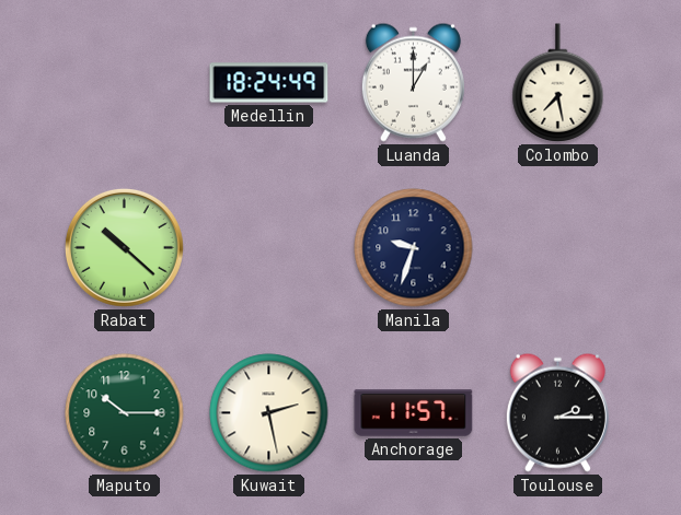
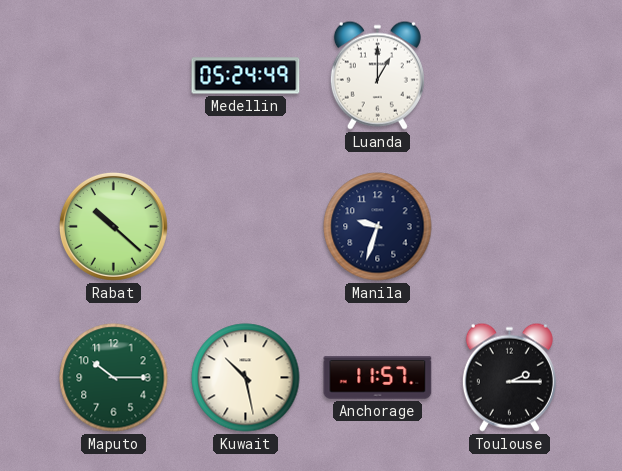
Medellin: 18:24 -> 05:24 (246, 76)
Colombo: 7:28 -> none (558, 83)
Kuwait: 2:28 -> 10:28 (246, 378)
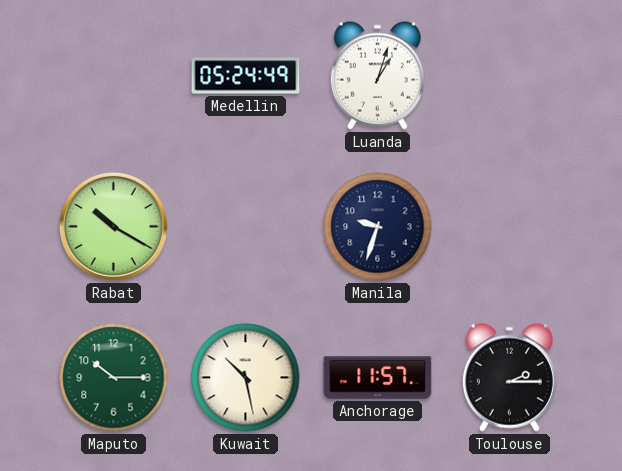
Luanda: 1:00 -> 1:03 (377, 75)
Rabat: 10:22 -> 10:20 (113, 226)
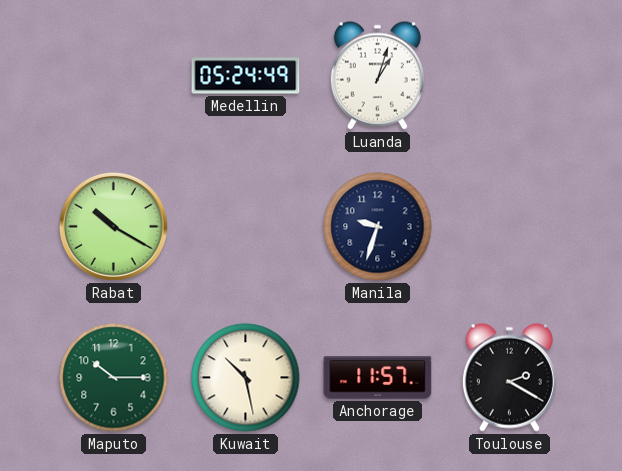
Toulouse: 2:15 -> 2:20 (509, 377)
